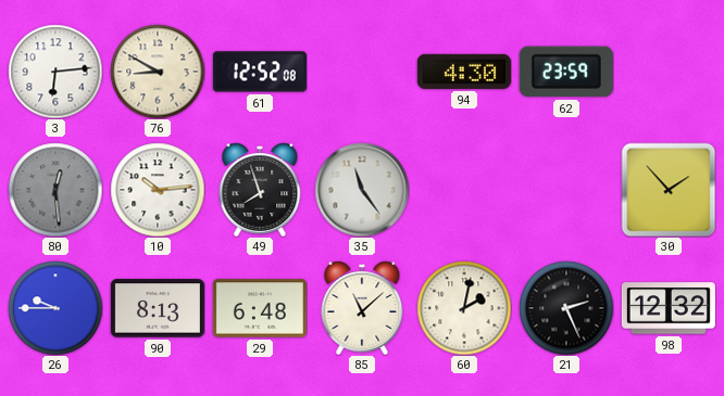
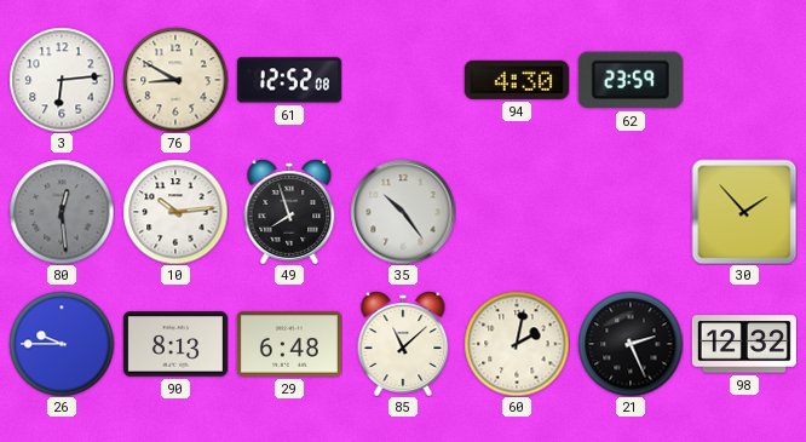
35: 11:24 -> 10:24 (403, 212)
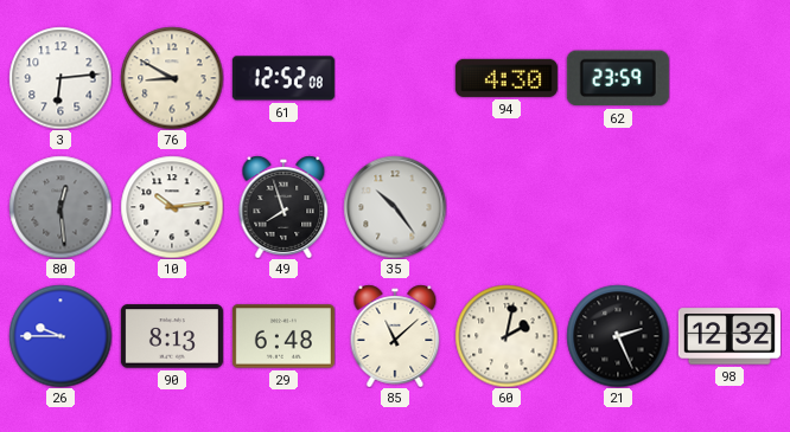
30: 1:53 -> none (744, 212)
